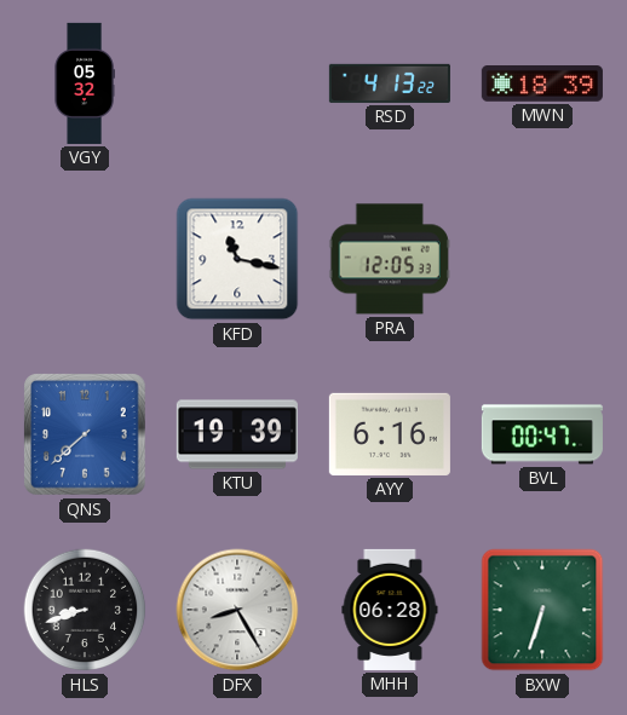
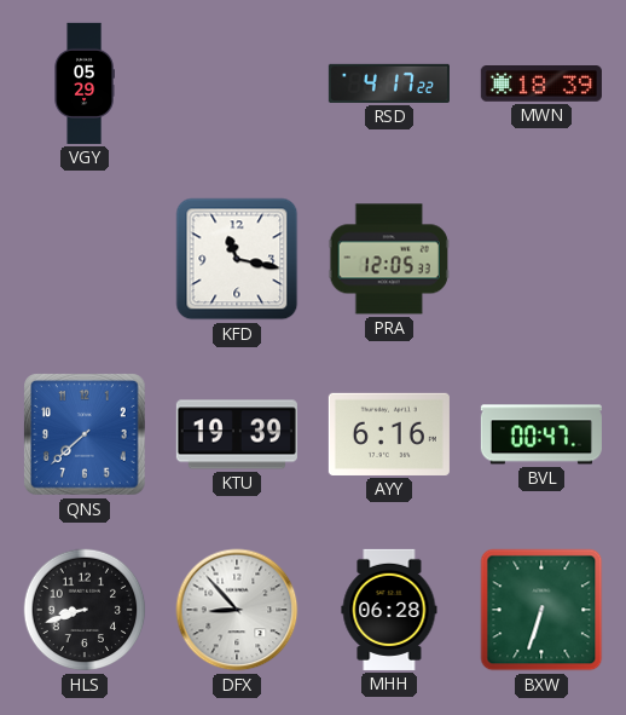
VGY: 05:32 -> 05:29 (85, 83)
RSD: 4:13 -> 4:17 (389, 83)
DFX: 8:25 -> 8:53 (237, 610)
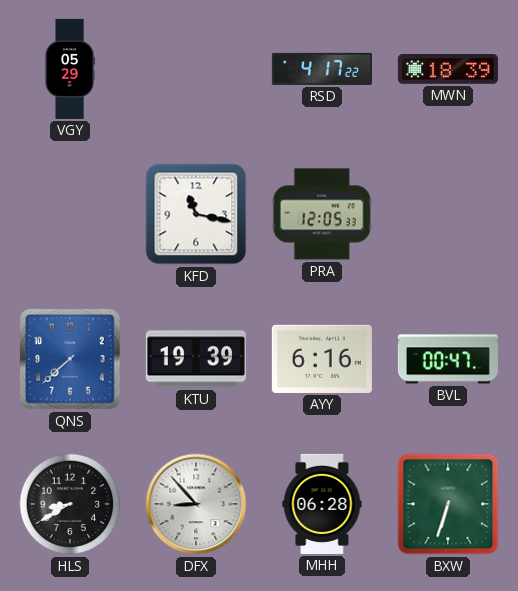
HLS: 8:42 -> 8:40 (70, 504)
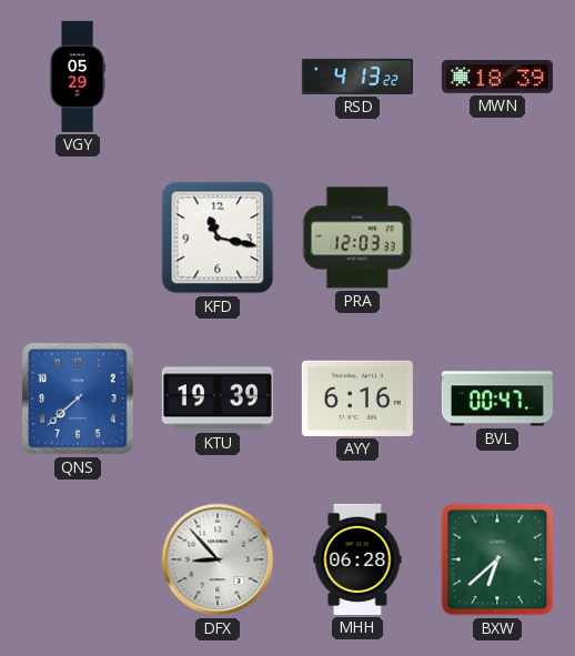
RSD: 4:17 -> 4:13 (357, 77)
PRA: 12:05 -> 12:03 (357, 238)
HLS: 8:40 -> none (70, 504)
BXW: 6:33 -> 6:38 (497, 559)
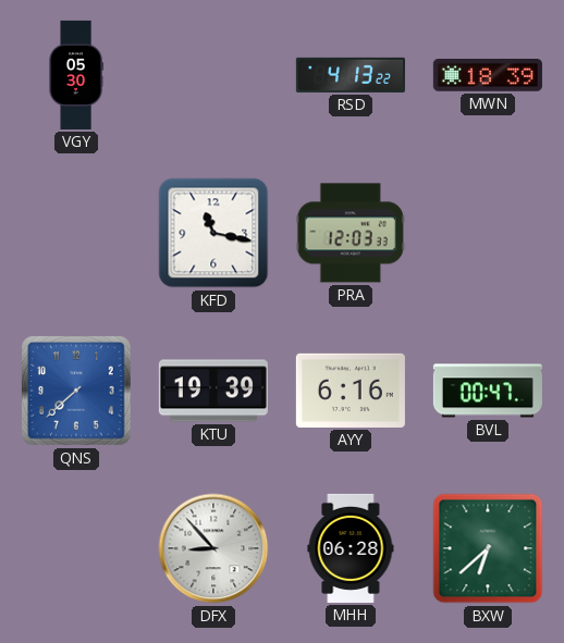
VGY: 05:29 -> 05:30 (76, 75)
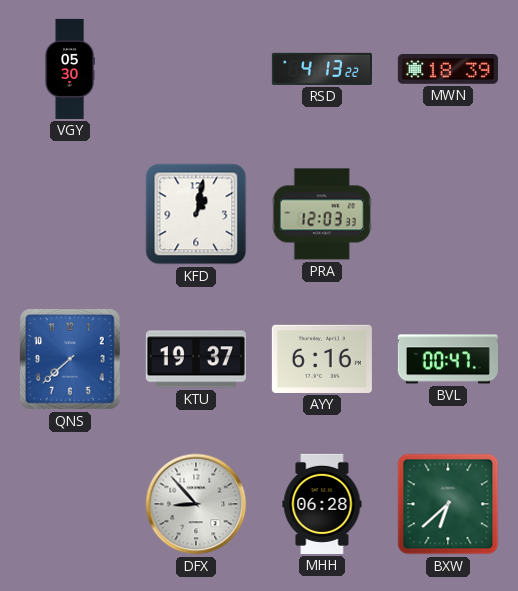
KFD: 11:17 -> 1:02 (196, 214)
KTU: 19:39 -> 19:37 (196, 359)
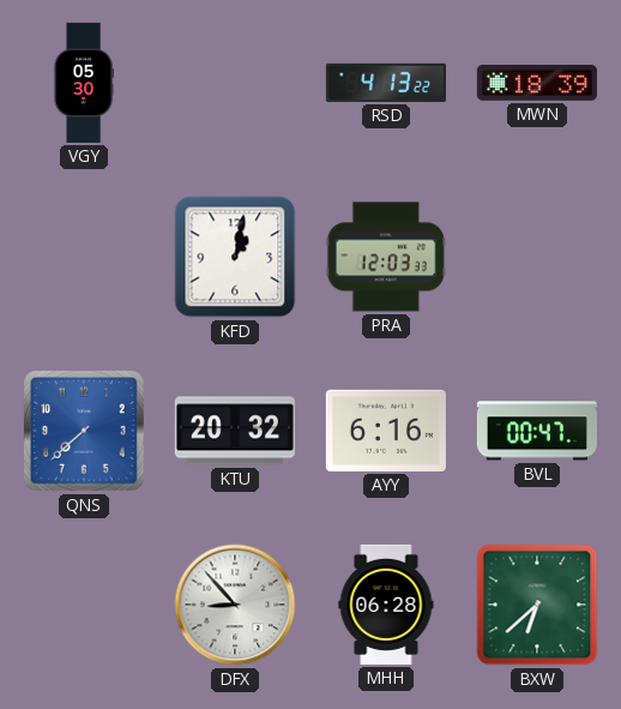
KTU: 19:37 -> 20:32 (235, 431)
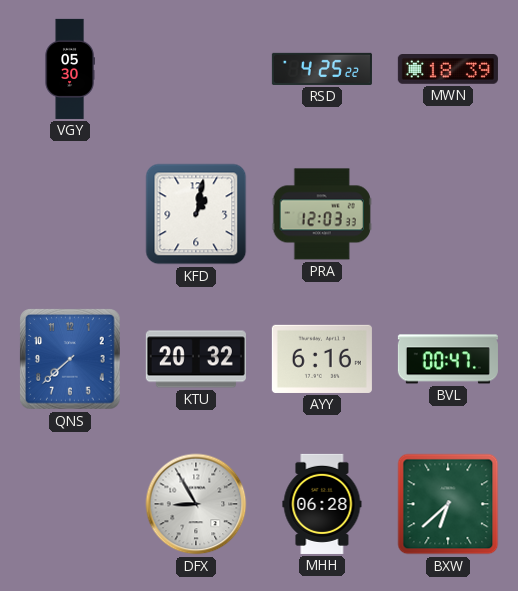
RSD: 4:13 -> 4:25 (322, 69)
DFX: 8:53 -> 8:55 (196, 504)
